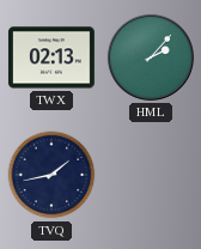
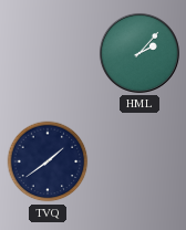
TWX: 02:13 -> none (51, 57)
TVQ: 1:43 -> 1:39 (48, 161)
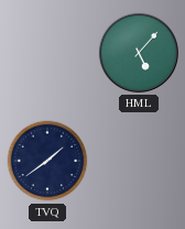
HML: 2:07 -> 5:07 (139, 53)
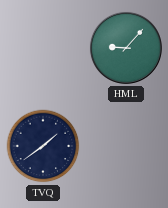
HML: 5:07 -> 9:07 (126, 48)
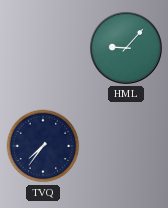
TVQ: 1:39 -> 7:36 (43, 146)
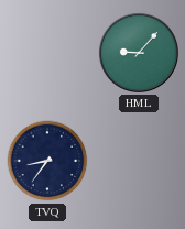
TVQ: 7:36 -> 8:36 (47, 161)
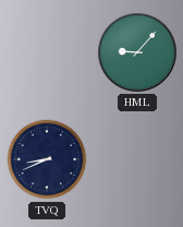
TVQ: 8:36 -> 8:41 (47, 159)
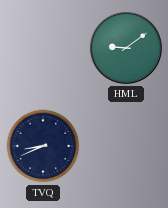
HML: 9:07 -> 9:09 (126, 48)
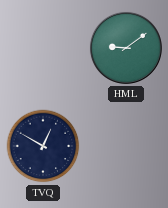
TVQ: 8:41 -> 12:50 (43, 146)
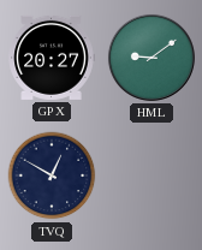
GPX: none -> 20:27 (52, 58)
